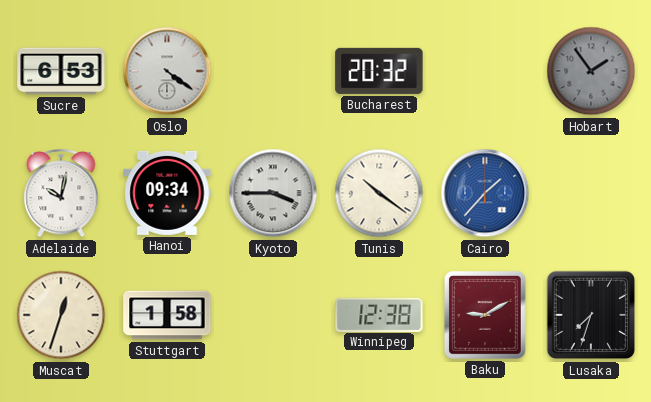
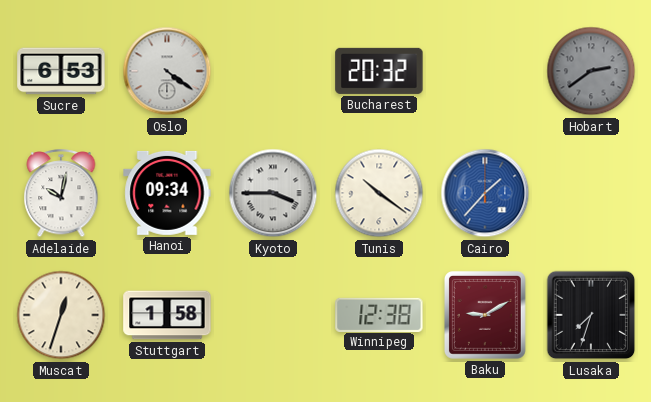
Hobart: 1:54 -> 2:39 (591, 71)
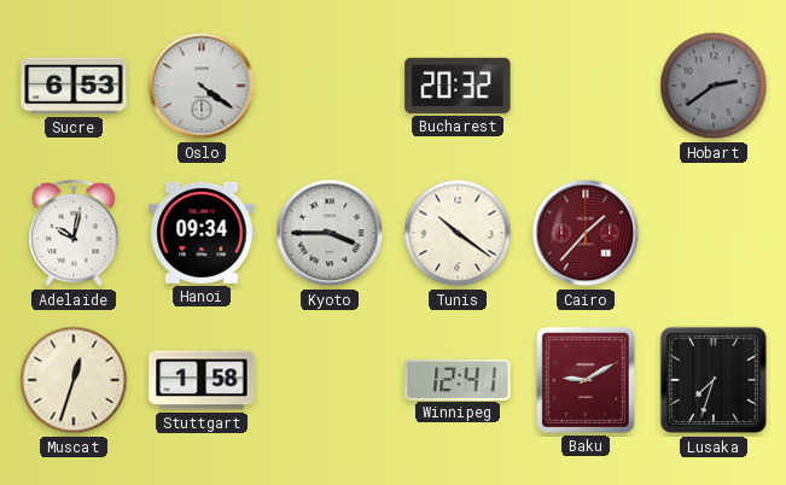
Cairo dial: blue -> burgundy (586, 233)
Winnipeg: 12:38 -> 12:41 (458, 379)
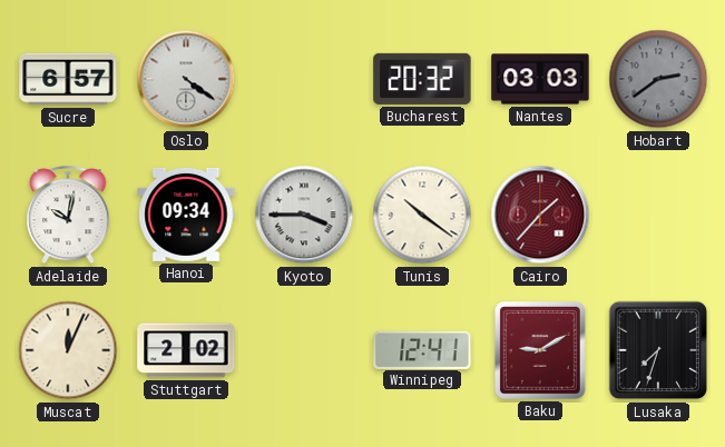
Sucre: 6:53 -> 6:57 (68, 79)
Nantes: none -> 03:03 (540, 79)
Muscat: 12:33 -> 12:04 (68, 350)
Stuttgart: 1:58 -> 2:02 (186, 350)
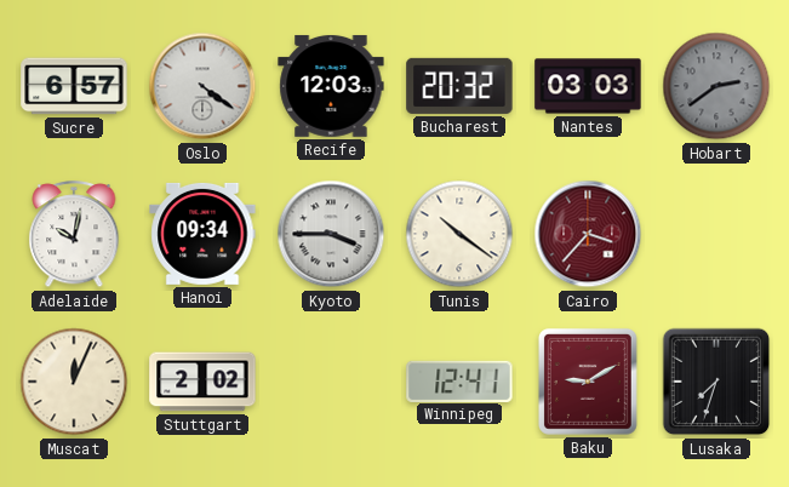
Recife: none -> 12:03 (331, 86)
Cairo: 1:37 -> 3:37 (588, 234)
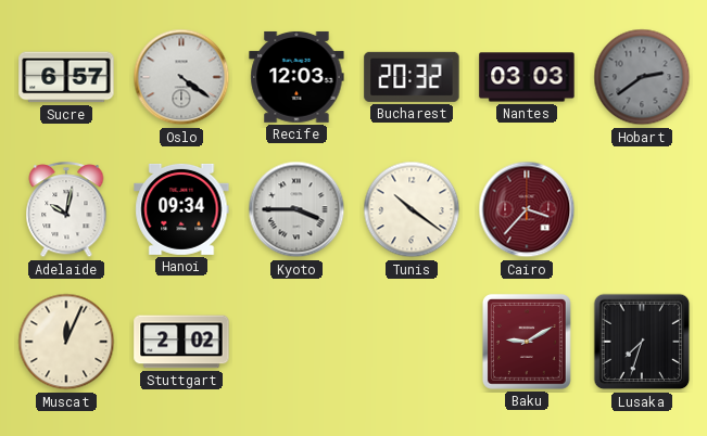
Winnipeg: 12:41 -> none (459, 380)
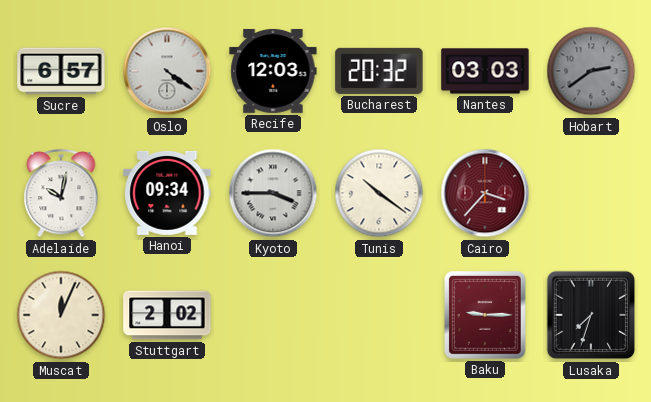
Baku: 9:10 -> 9:15 (485, 315)
